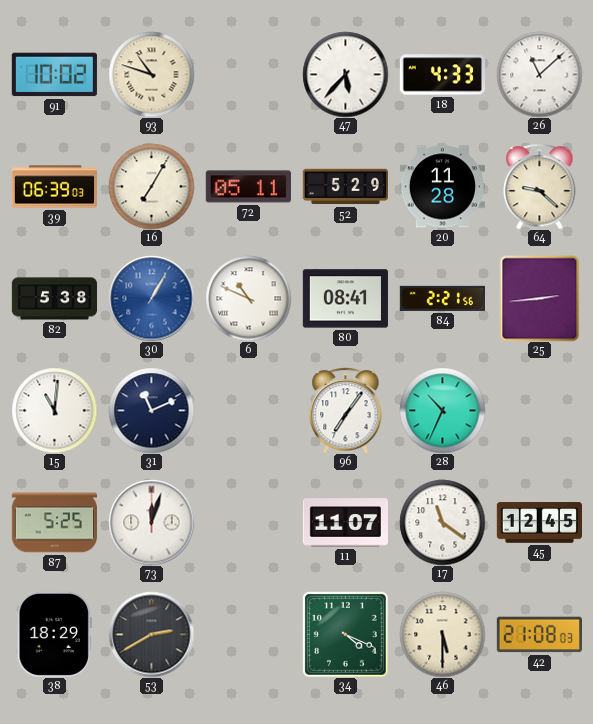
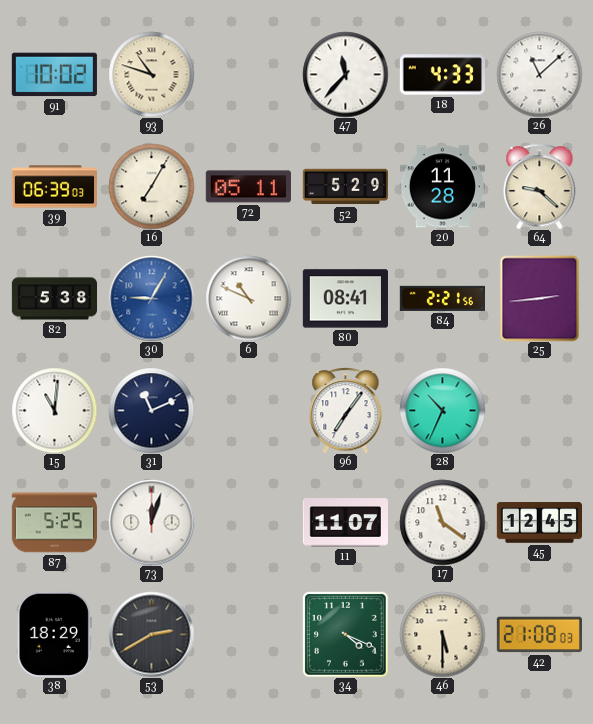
47: 5:37 -> 11:37 (345, 74)
30: 1:05 -> 9:05 (151, 298)
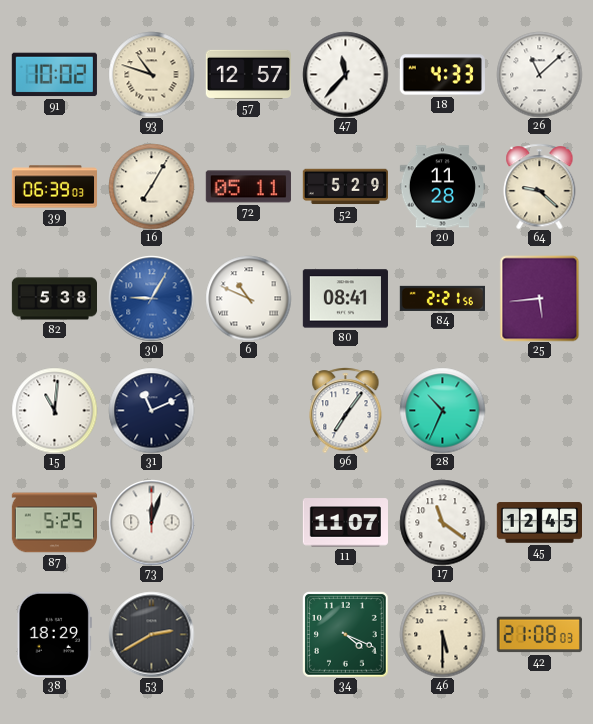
57: none -> 12:57 (248, 74)
25: 2:44 -> 5:44 (540, 298)
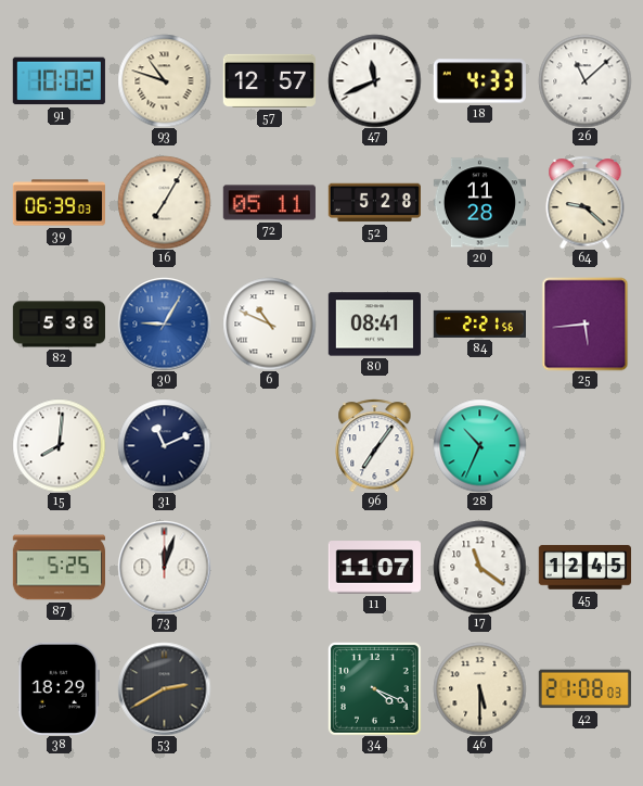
47: 11:37 -> 11:41 (374, 80)
52: 5:29 -> 5:28 (374, 203)
15: 11:01 -> 8:01 (59, 445)
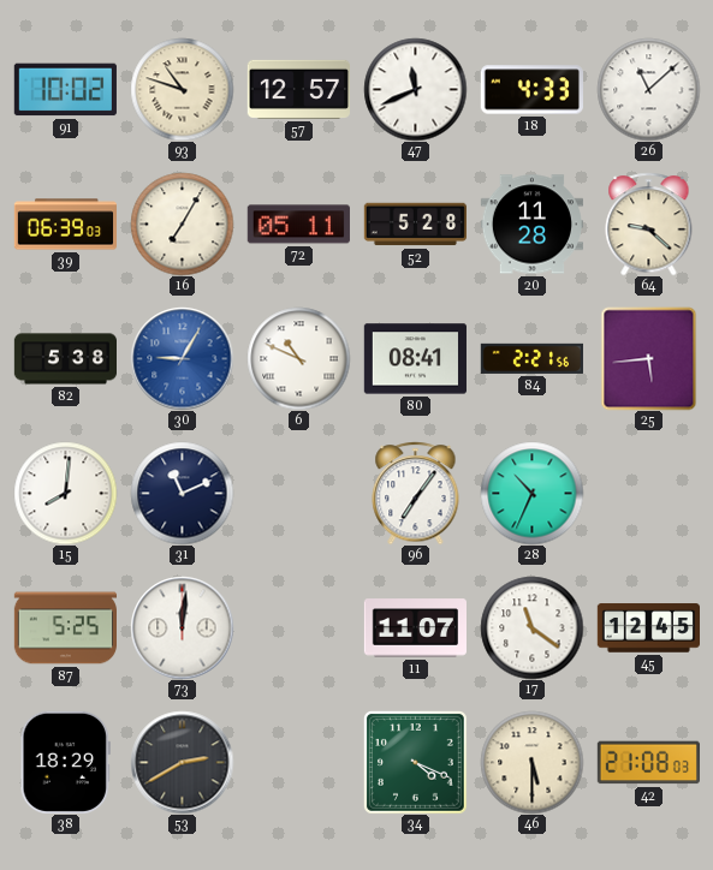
73: 12:03 -> 12:01 (182, 627)
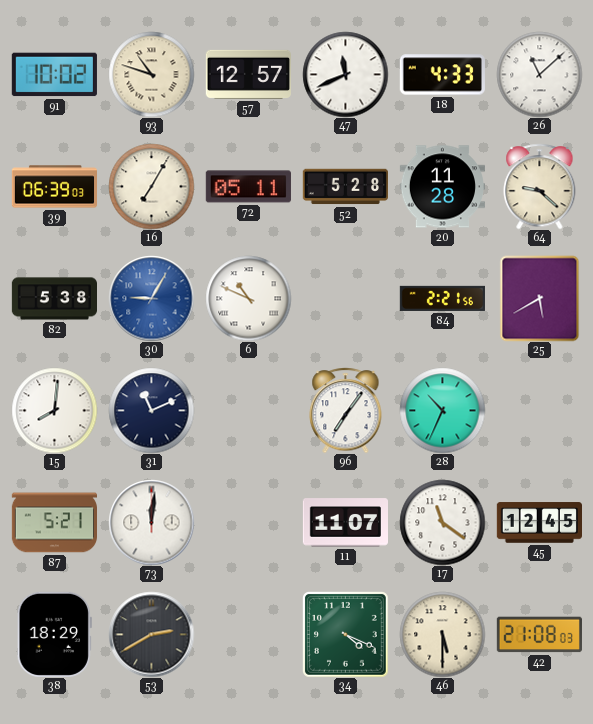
80: 08:41 -> none (415, 359)
25: 5:44 -> 5:40 (540, 298)
87: 5:25 -> 5:21 (54, 523)
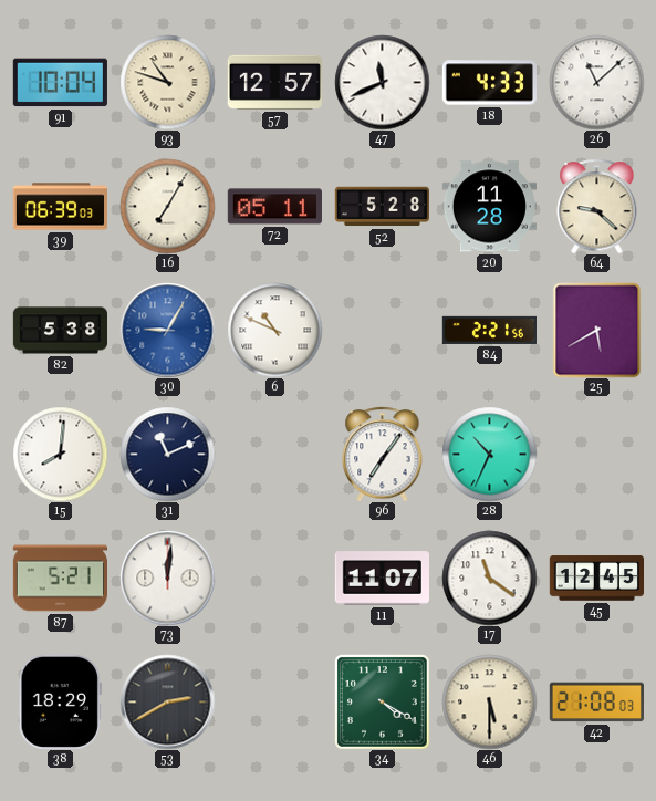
91: 10:02 -> 10:04 (60, 83)
34: 4:19 -> 4:20 (383, 703)
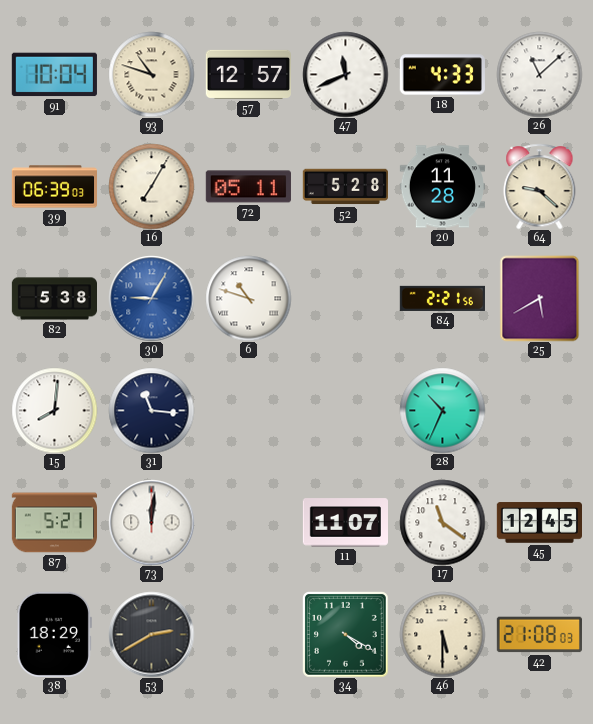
6: 10:49 -> 10:48 (248, 298)
31: 11:11 -> 11:16 (151, 410)
96: 7:06 -> none (383, 454)
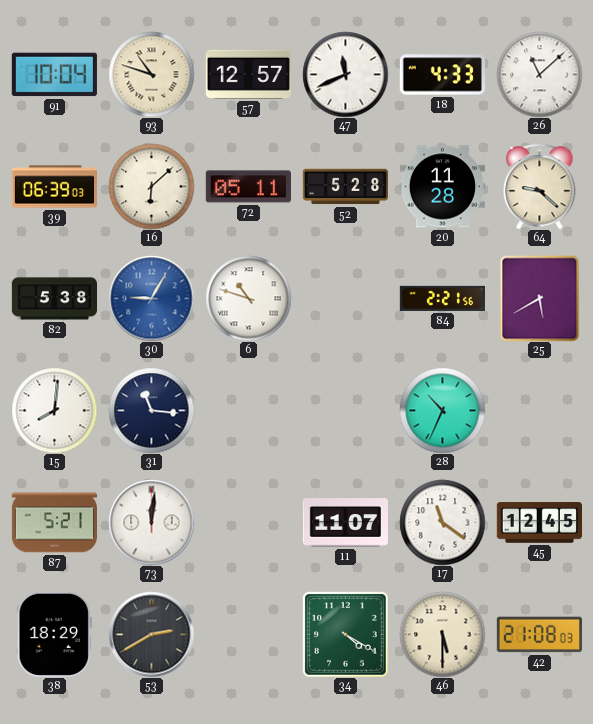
16: 7:05 -> 6:08 (151, 186)
